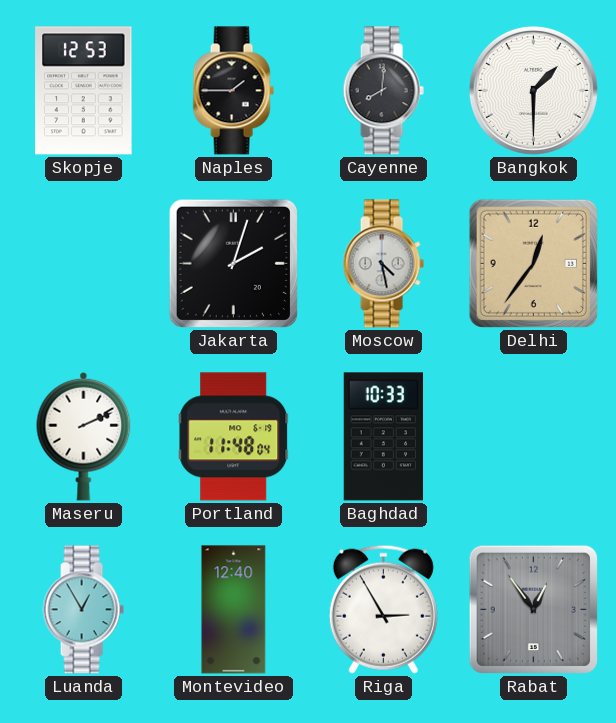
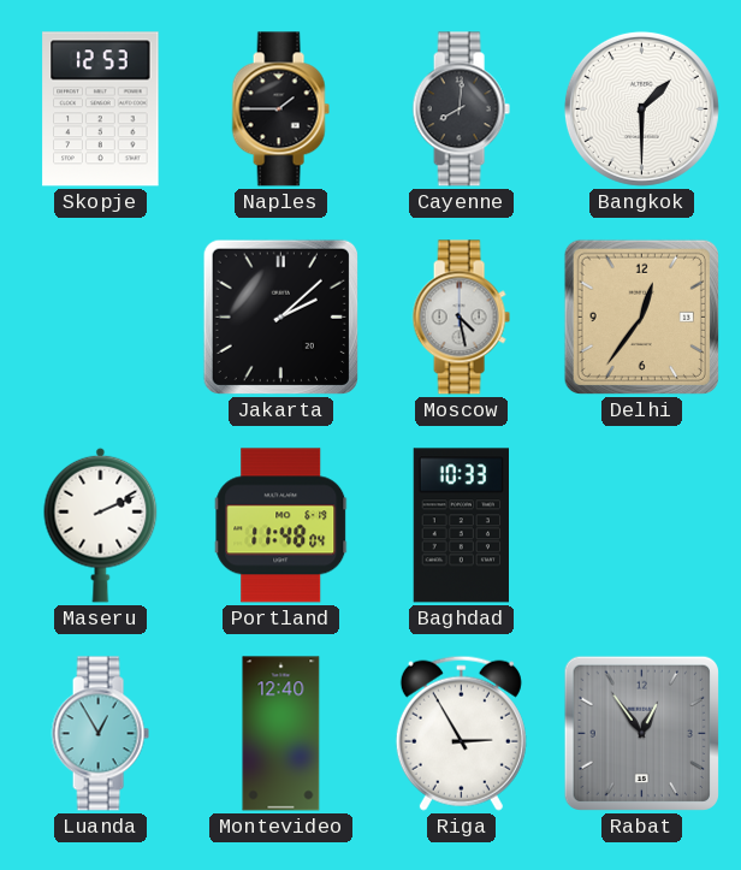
Jakarta: 2:03 -> 2:08 (280, 316)
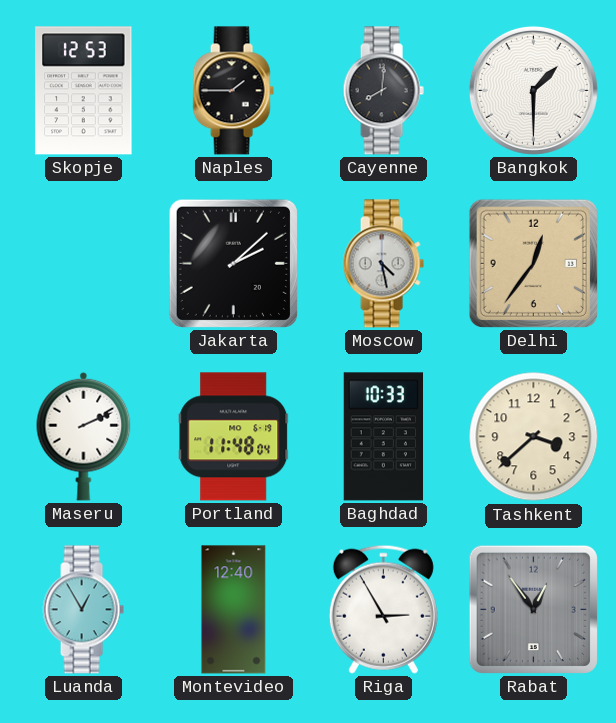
Tashkent: none -> 3:38 (534, 437)
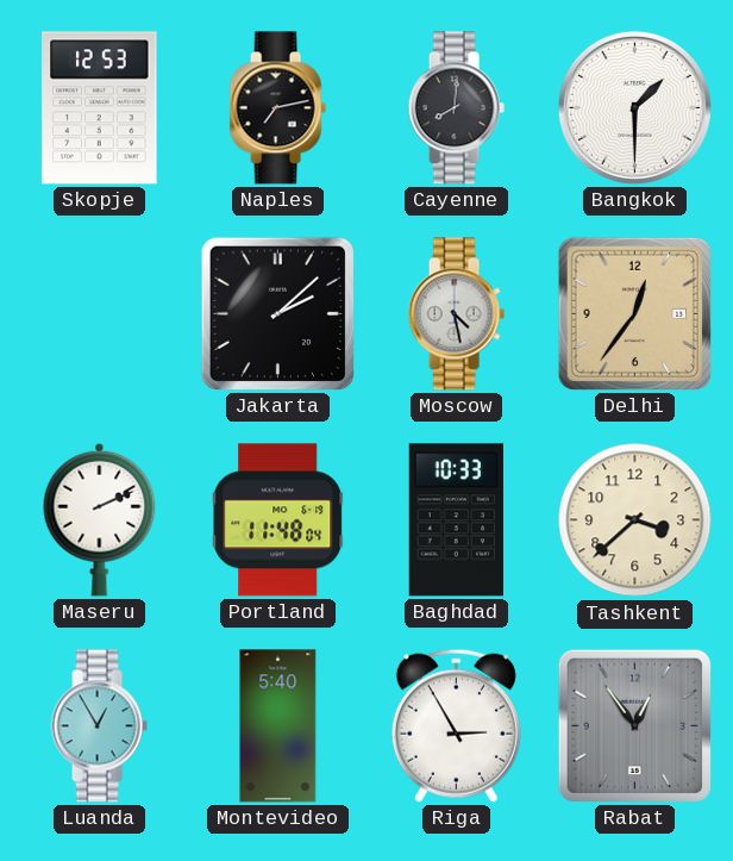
Naples: 1:45 -> 7:13 (277, 108)
Montevideo: 12:40 -> 5:40 (278, 726)
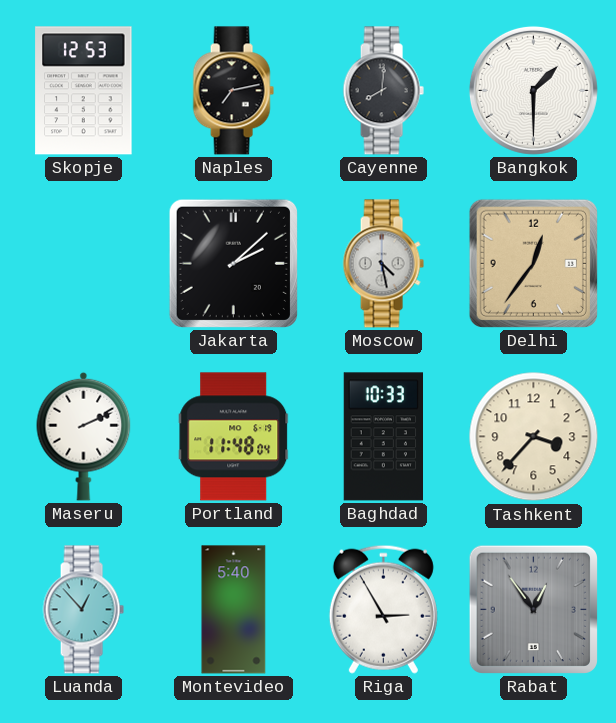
Tashkent: 3:38 -> 3:37 (534, 437)
Luanda: 12:55 -> 12:53 (83, 610)
